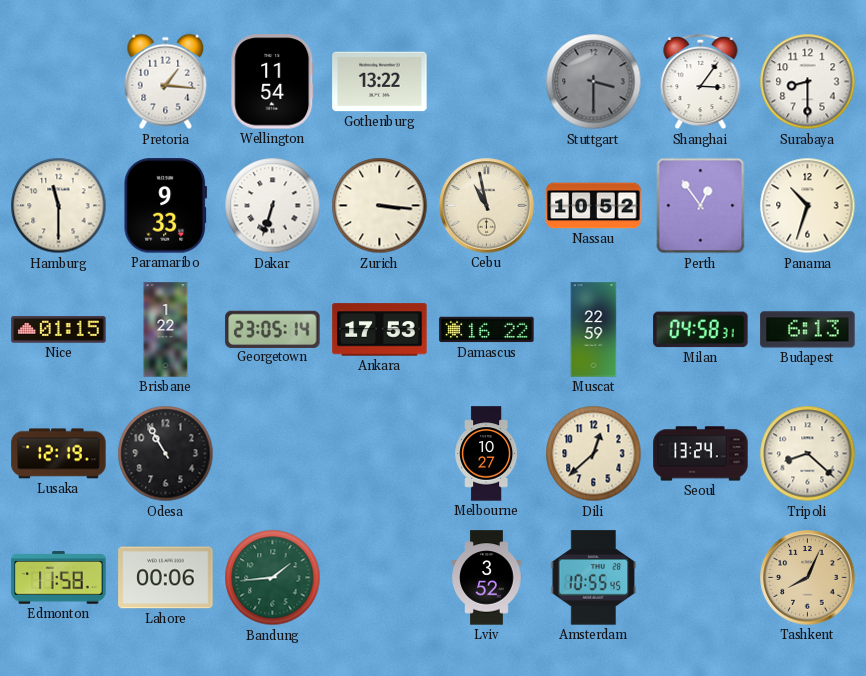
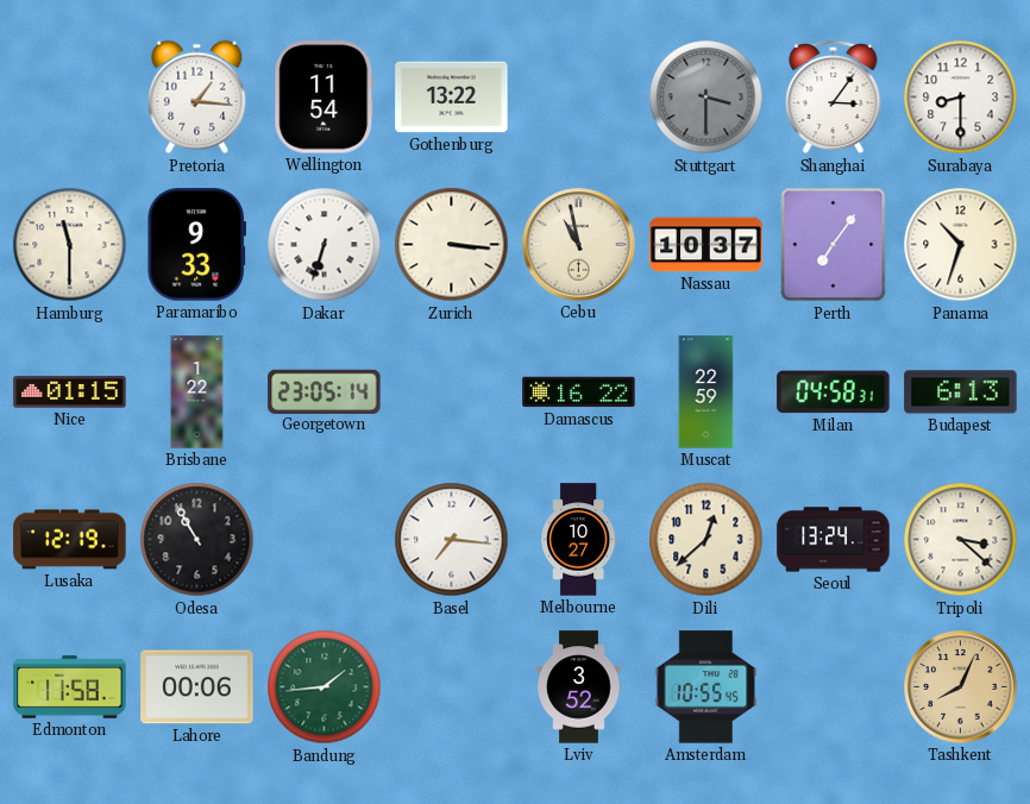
Nassau: 10:52 -> 10:37 (706, 245)
Perth: 12:54 -> 7:06 (834, 245)
Ankara: 17:53 -> none (380, 330)
Basel: none -> 7:16 (452, 540)
Tripoli: 8:22 -> 3:22 (961, 540)
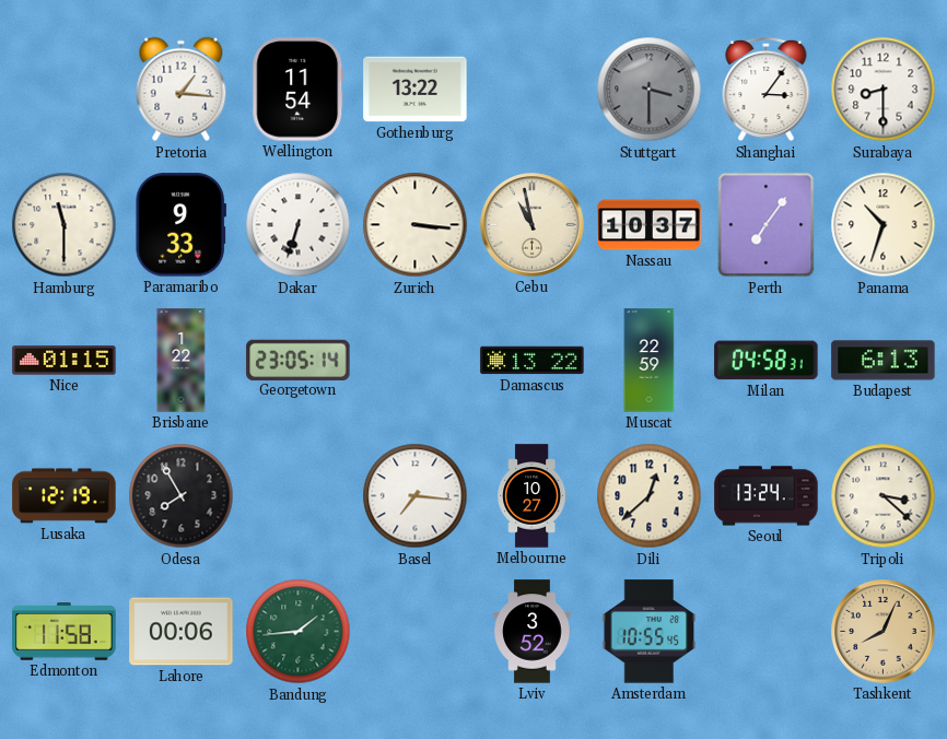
Damascus: 16:22 -> 13:22 (533, 361)
Odesa: 10:55 -> 7:55 (182, 496)
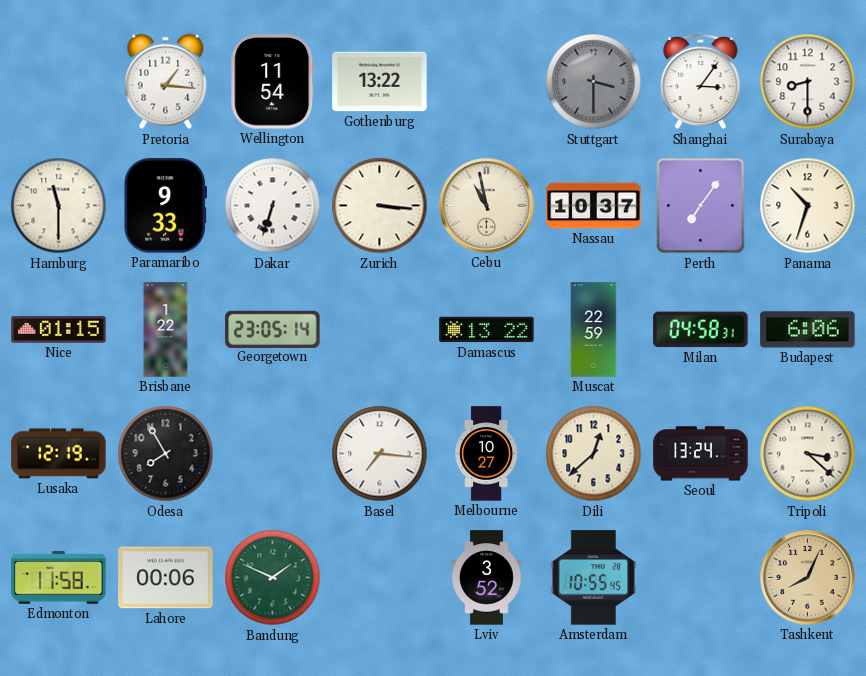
Budapest: 6:13 -> 6:06 (808, 330)
Bandung: 1:44 -> 1:49 (273, 578)
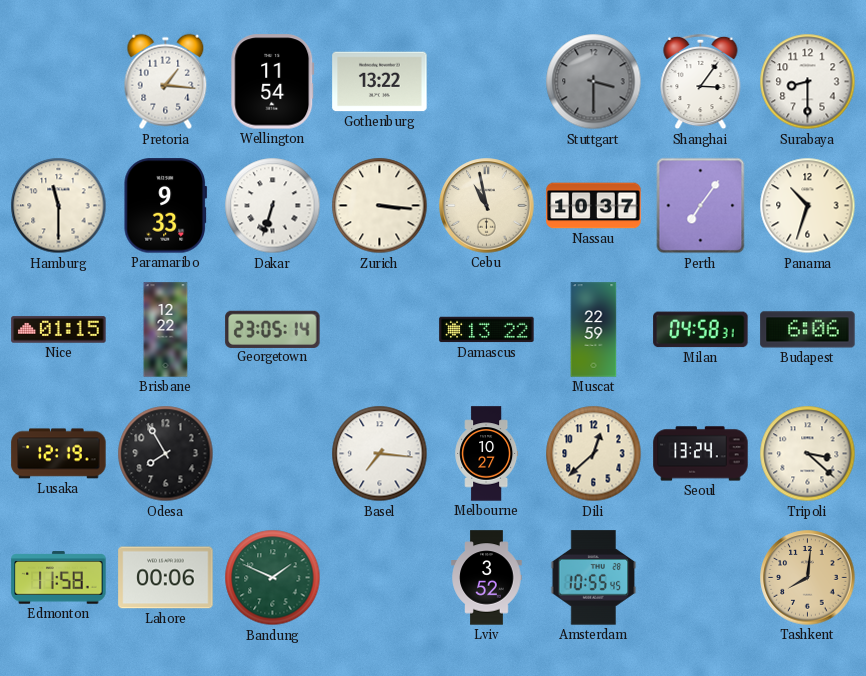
Brisbane: 1:22 -> 12:22 (166, 330)
Tashkent: 8:04 -> 8:01 (808, 578)
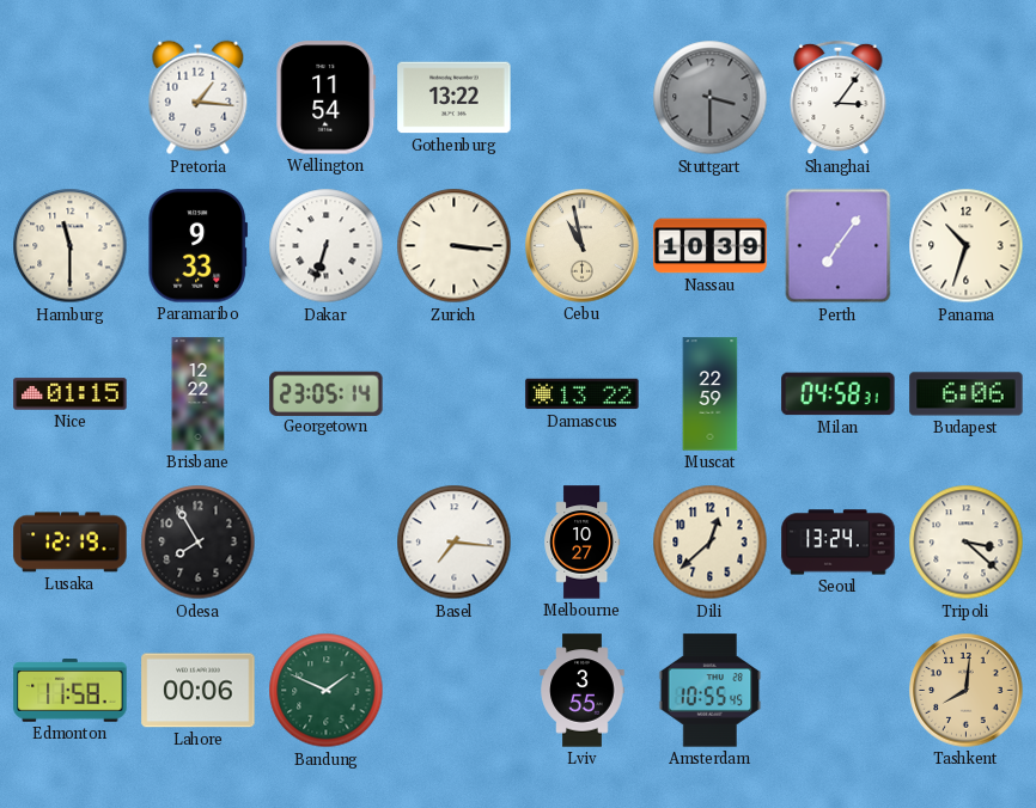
Surabaya: 8:30 -> none (808, 82)
Nassau: 10:37 -> 10:39 (711, 246)
Lviv: 3:52 -> 3:55 (583, 691)
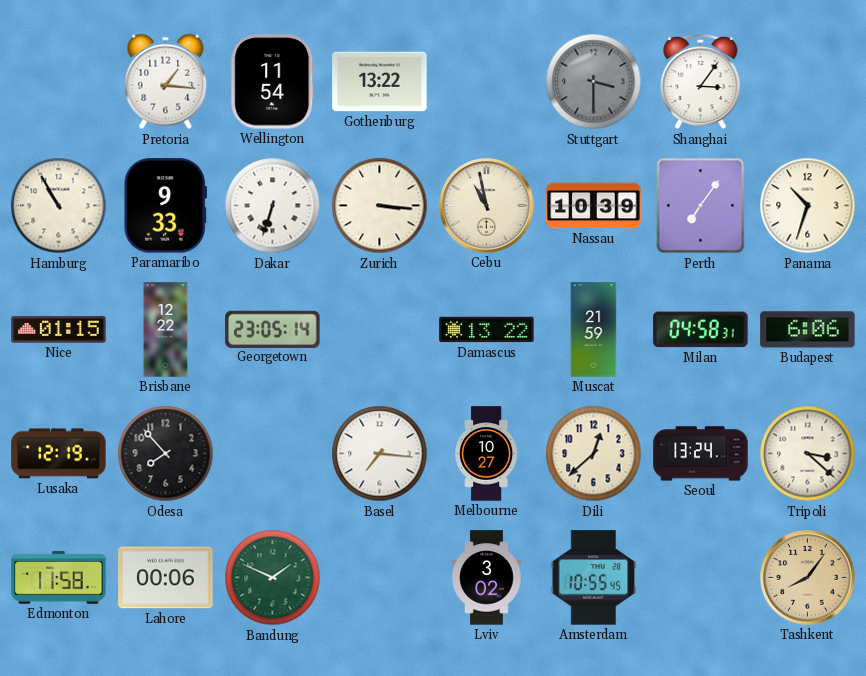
Hamburg: 11:30 -> 10:55 (59, 206)
Muscat: 22:59 -> 21:59 (594, 330)
Odesa: 7:55 -> 7:53 (166, 454)
Lviv: 3:55 -> 3:02 (487, 578)
Tashkent: 8:01 -> 8:06 (808, 578)
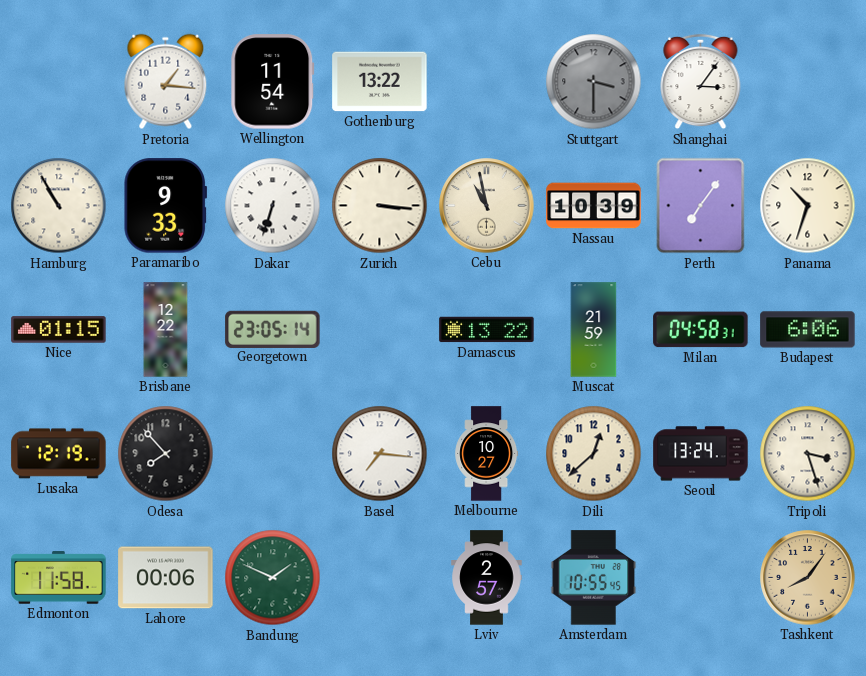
Tripoli: 3:22 -> 3:27 (808, 454)
Lviv: 3:02 -> 2:57 (487, 578)
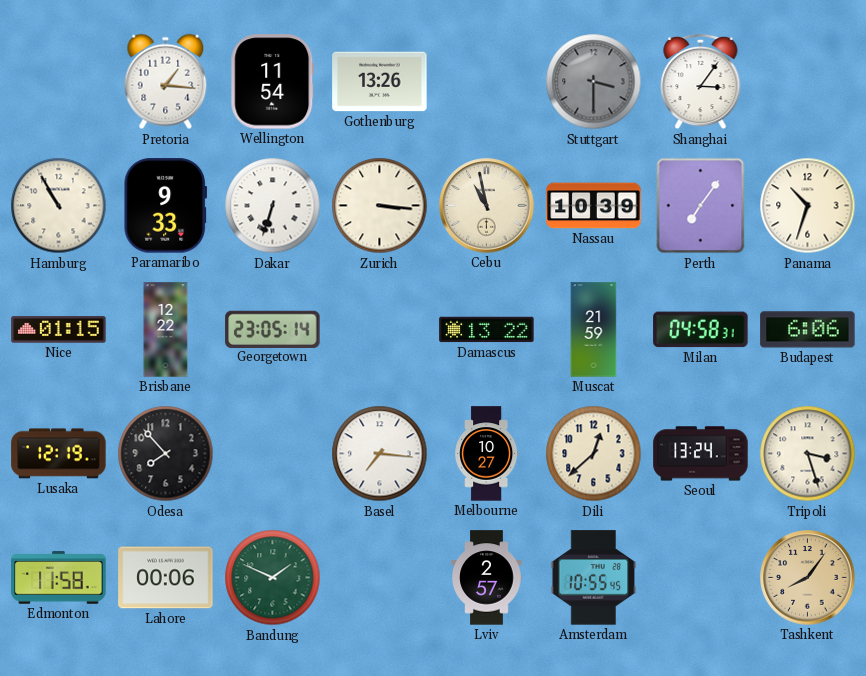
Gothenburg: 13:22 -> 13:26 (380, 82)
